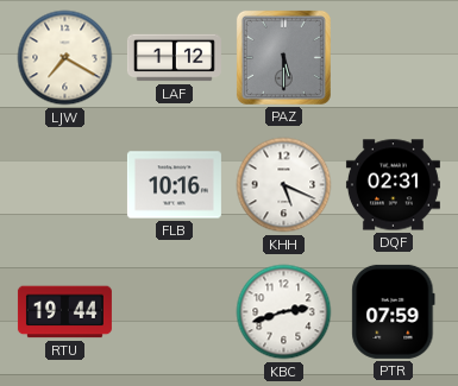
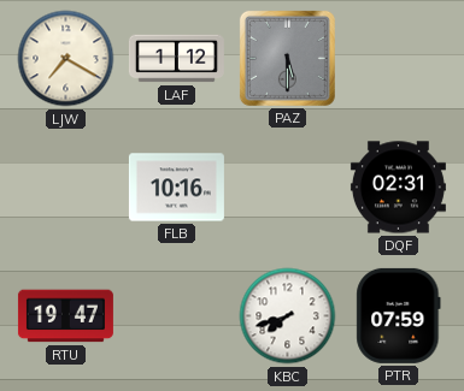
KHH: 5:19 -> none (284, 185)
RTU: 19:44 -> 19:47 (65, 316)
KBC: 2:42 -> 7:42 (288, 316)
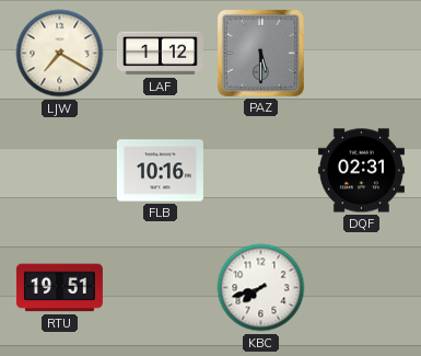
RTU: 19:47 -> 19:51 (59, 288)
PTR: 07:59 -> none (399, 315)
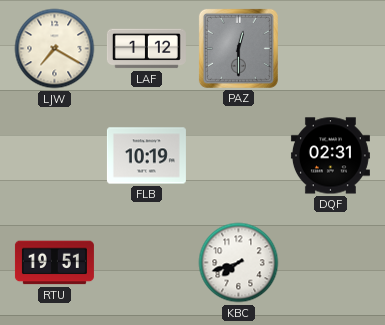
PAZ: 5:30 -> 12:30 (238, 48)
FLB: 10:16 -> 10:19 (146, 156)
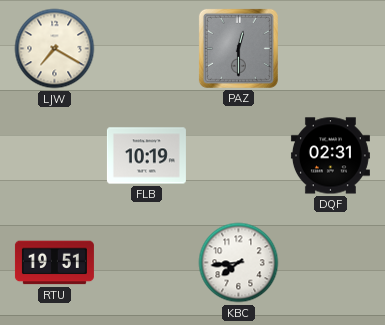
LAF: 1:12 -> none (146, 49)
KBC: 7:42 -> 7:44 (239, 263)
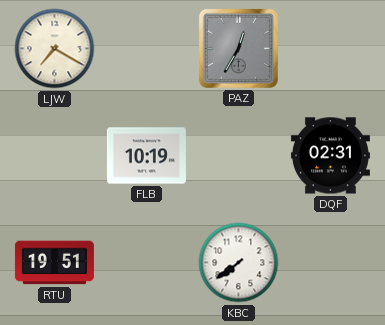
PAZ: 12:30 -> 12:35 (238, 48)
KBC: 7:44 -> 7:39 (239, 263)
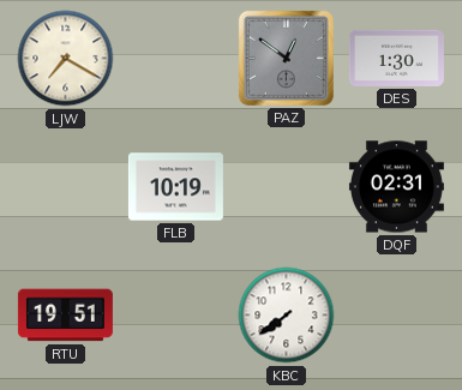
PAZ: 12:35 -> 12:51 (286, 58)
DES: none -> 1:30 (396, 58)
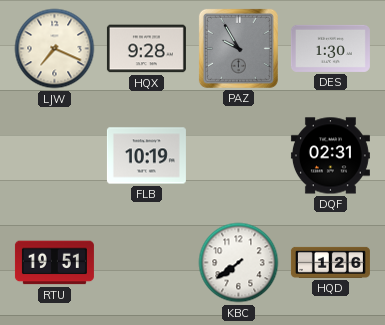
LJW: 7:20 -> 7:19 (55, 49)
HQX: none -> 9:28 (146, 49)
PAZ: 12:51 -> 9:55 (238, 48)
HQD: none -> 1:26 (330, 262)
